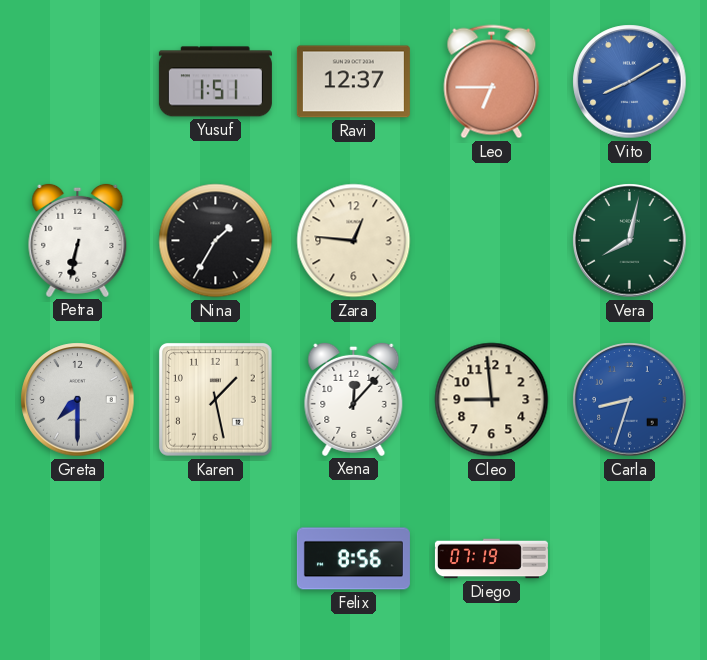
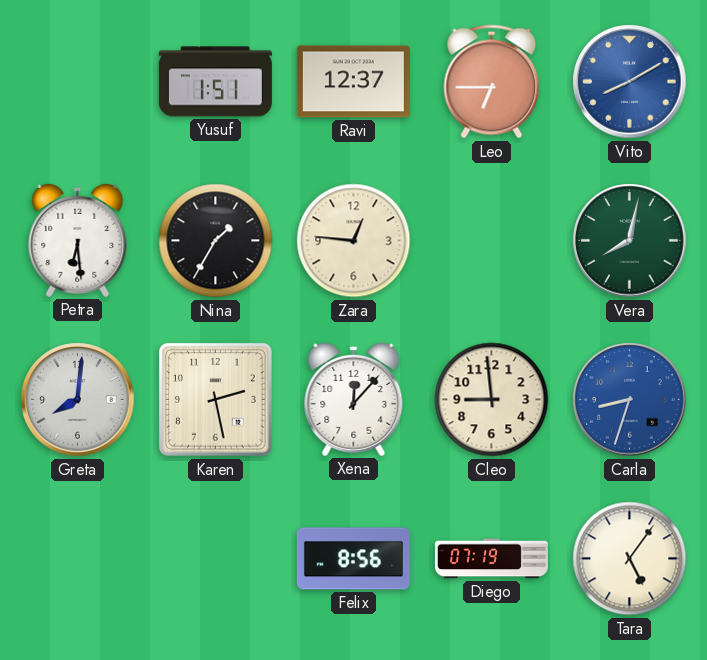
Petra: 6:32 -> 6:29 (78, 240)
Greta: 7:30 -> 8:01 (78, 400)
Karen: 1:28 -> 2:28 (215, 399)
Tara: none -> 5:06 (630, 559)
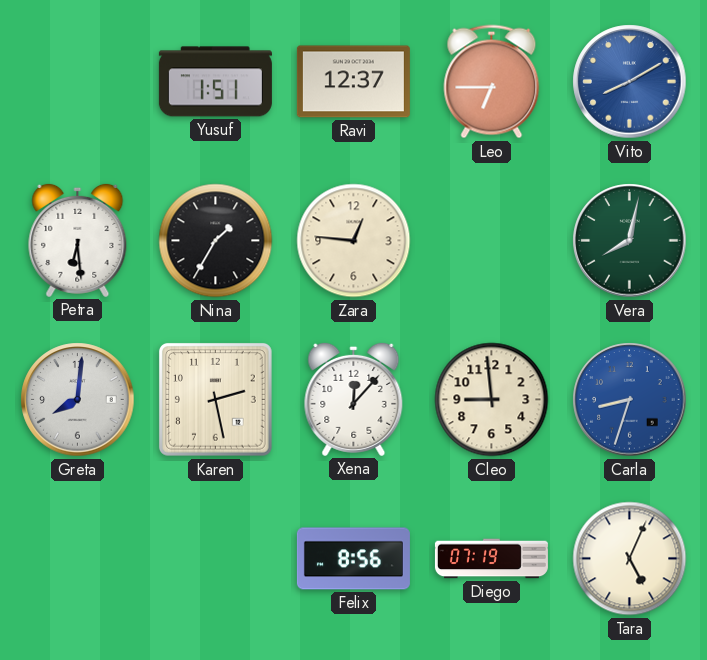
Tara: 5:06 -> 5:04 (630, 559)
